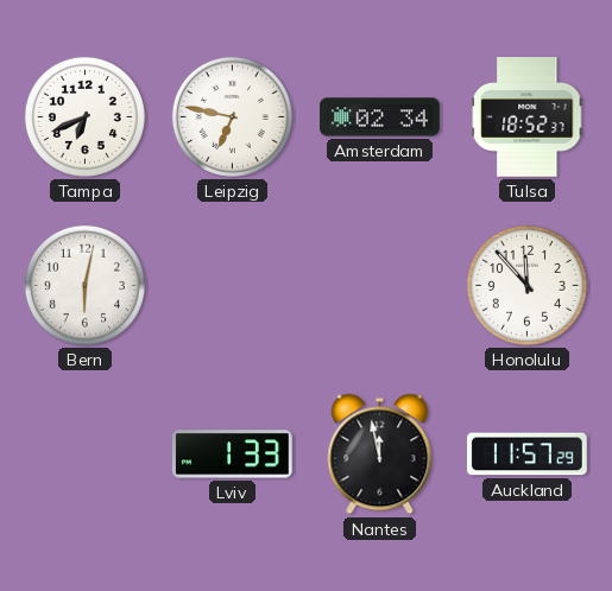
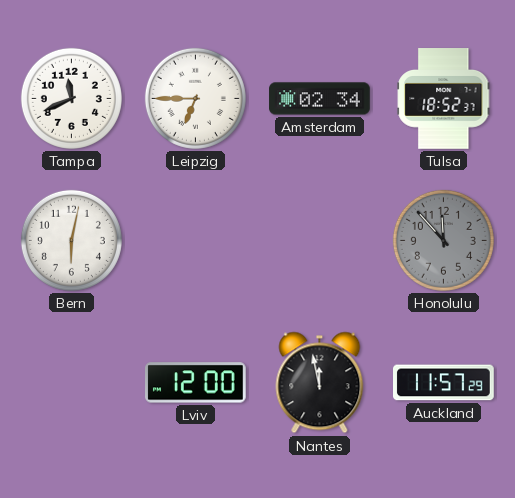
Tampa: 6:41 -> 11:41 (71, 98)
Leipzig: 6:47 -> 6:45 (195, 98)
Honolulu dial: white -> grey (443, 240)
Lviv: 1:33 -> 12:00 (196, 383)
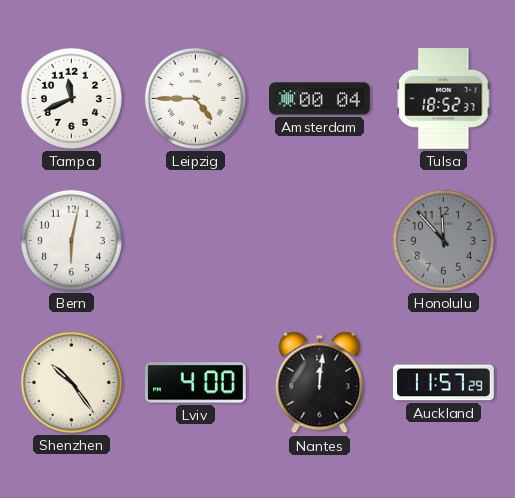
Leipzig: 6:45 -> 4:45 (195, 98)
Amsterdam: 02:34 -> 00:04 (320, 99)
Shenzhen: none -> 10:24 (71, 382)
Lviv: 12:00 -> 4:00 (196, 383)
Nantes: 11:58 -> 12:01 (320, 383)
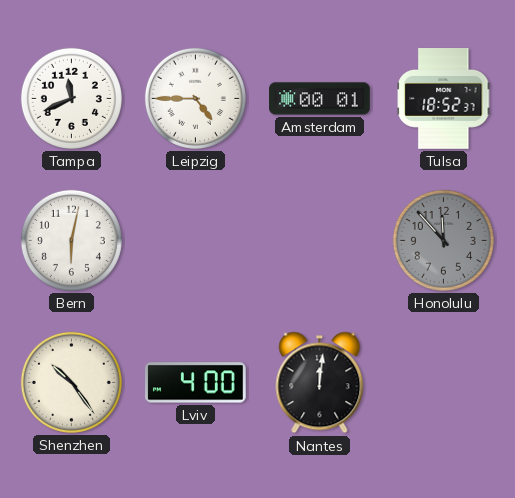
Amsterdam: 00:04 -> 00:01 (320, 99)
Auckland: 11:57 -> none (444, 383)
